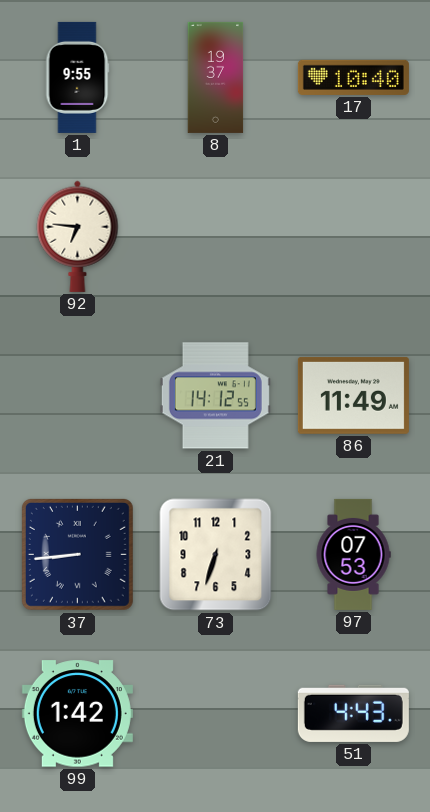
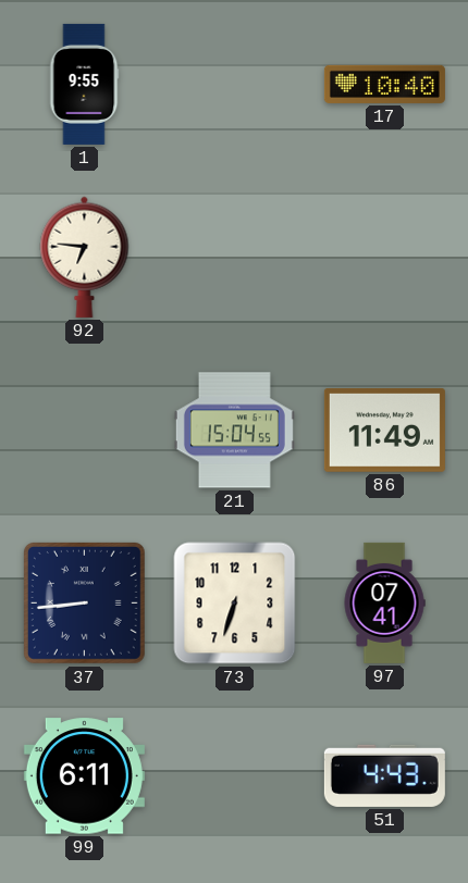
8: 19:37 -> none (216, 77)
21: 14:12 -> 15:04 (234, 431)
97: 07:53 -> 07:41 (384, 602)
99: 1:42 -> 6:11 (84, 776)
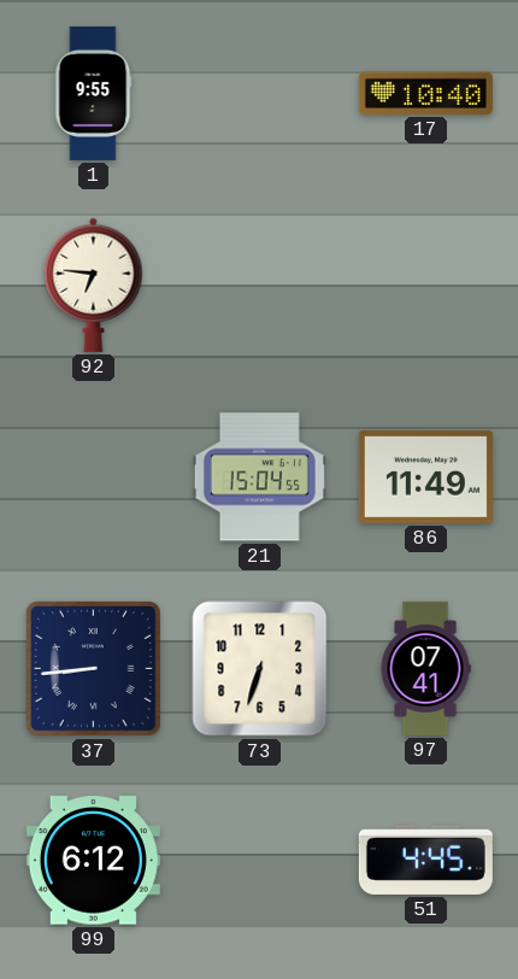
99: 6:11 -> 6:12 (93, 861)
51: 4:43 -> 4:45 (425, 860)
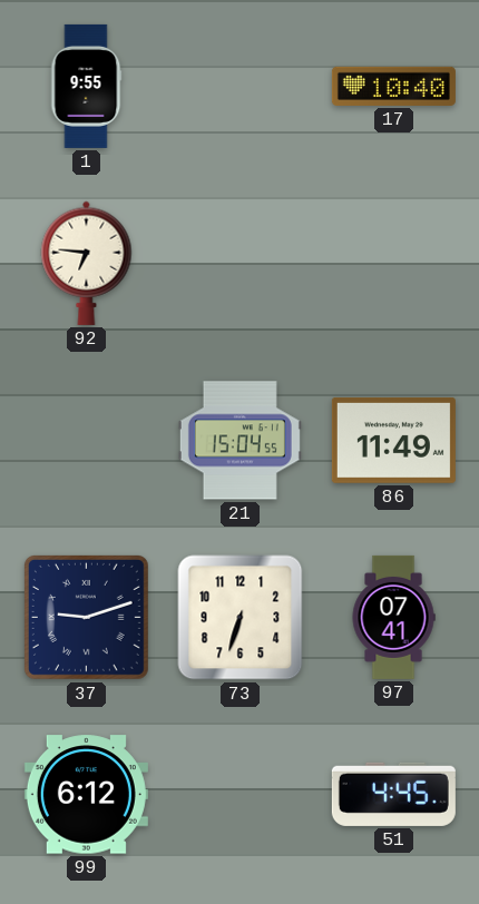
37: 8:44 -> 9:12 (86, 617)
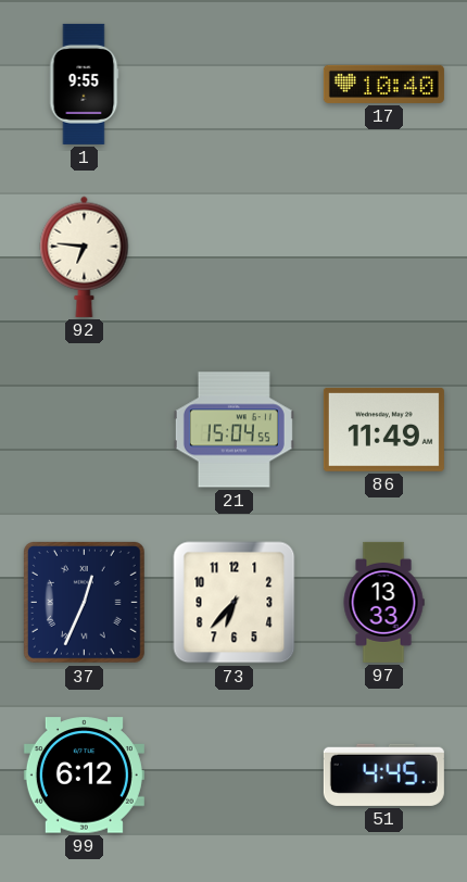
37: 9:12 -> 12:34 (84, 602)
73: 6:33 -> 6:37 (235, 603)
97: 07:41 -> 13:33 (383, 602)
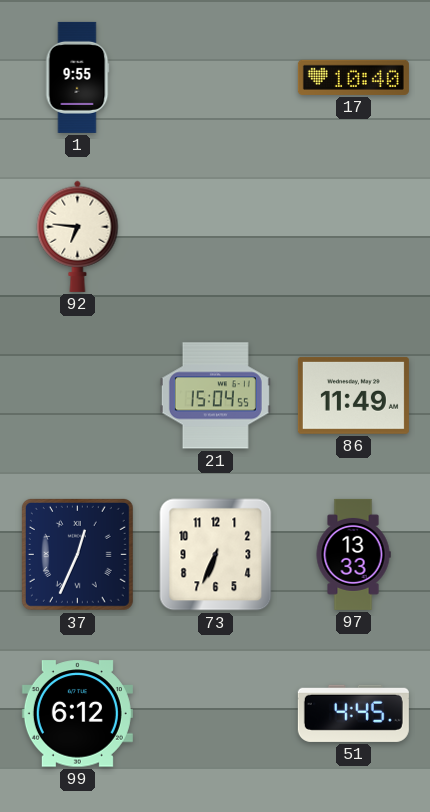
73: 6:37 -> 6:34 (216, 555)
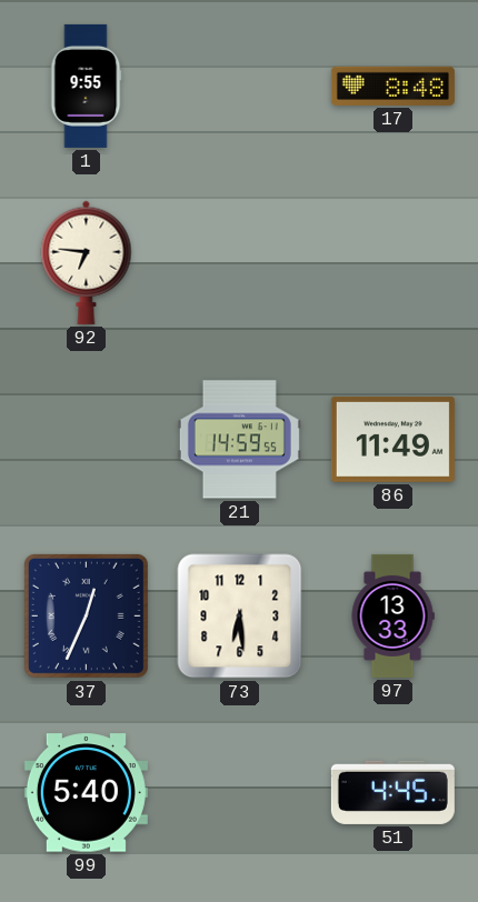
17: 10:40 -> 8:48 (392, 86)
21: 15:04 -> 14:59 (239, 440)
73: 6:34 -> 6:29 (240, 617)
99: 6:12 -> 5:40 (86, 793)
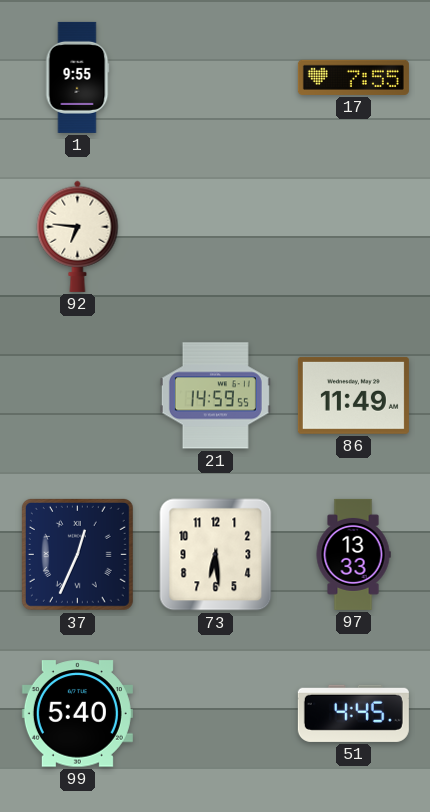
17: 8:48 -> 7:55 (353, 77)
